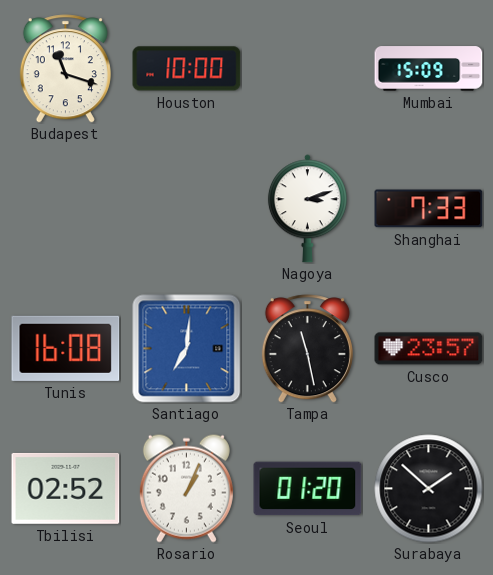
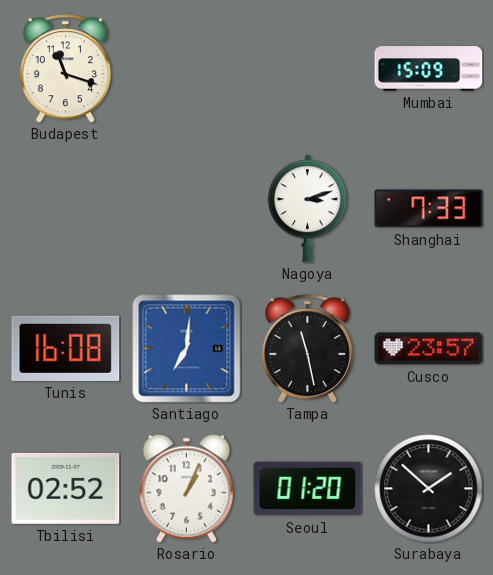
Houston: 10:00 -> none (187, 69)
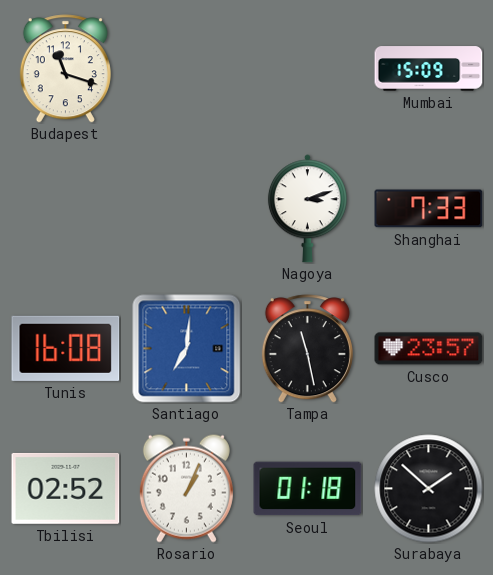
Seoul: 01:20 -> 01:18 (308, 489)
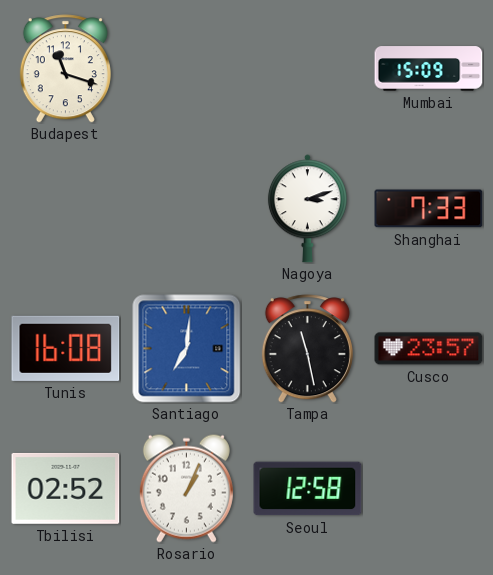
Seoul: 01:18 -> 12:58 (308, 489)
Surabaya: 1:52 -> none (429, 489)
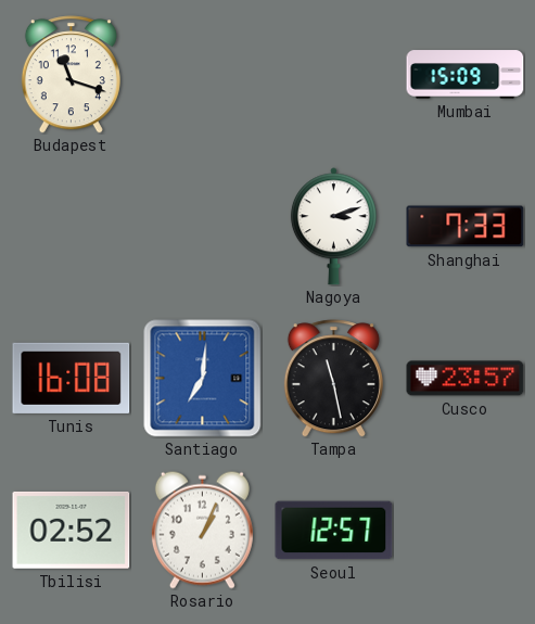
Seoul: 12:58 -> 12:57 (334, 531)
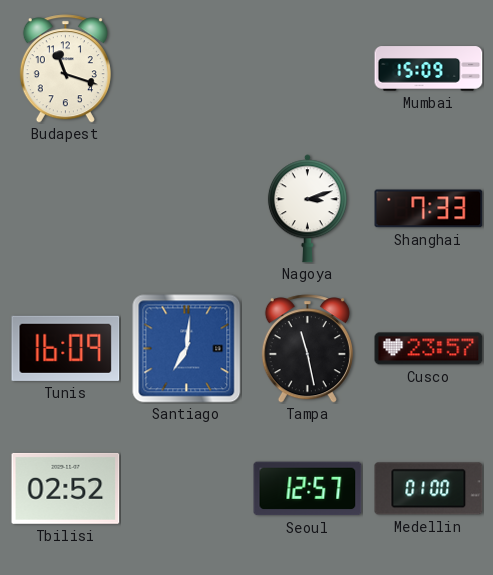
Tunis: 16:08 -> 16:09 (66, 348)
Rosario: 1:04 -> none (202, 530)
Medellin: none -> 01:00 (429, 489)
